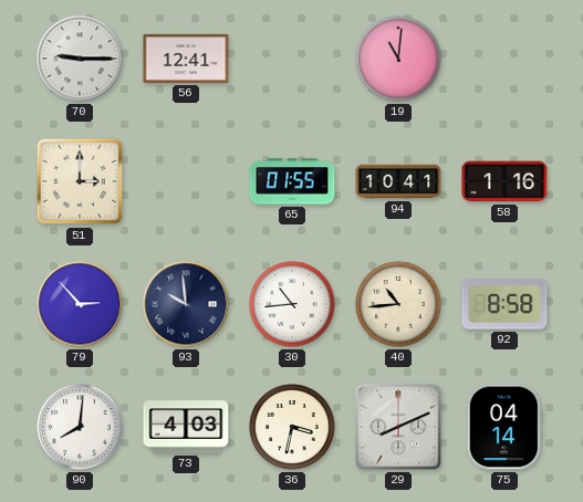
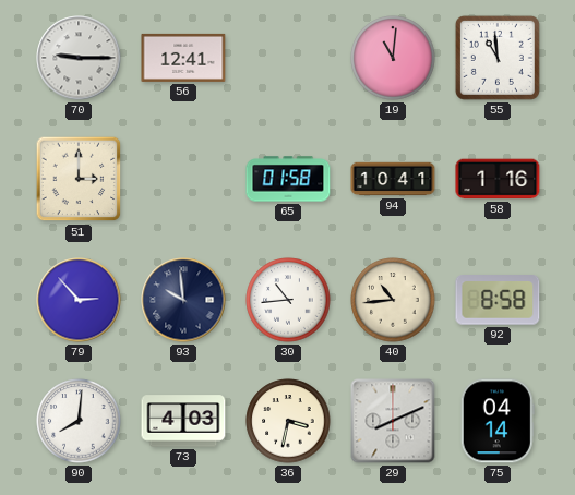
55: none -> 10:59 (498, 58)
65: 01:55 -> 01:58 (288, 179)
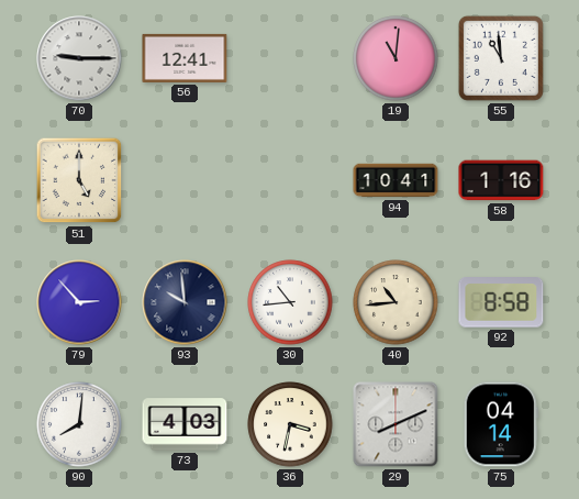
51: 3:00 -> 5:00 (79, 180)
65: 01:58 -> none (288, 179)
